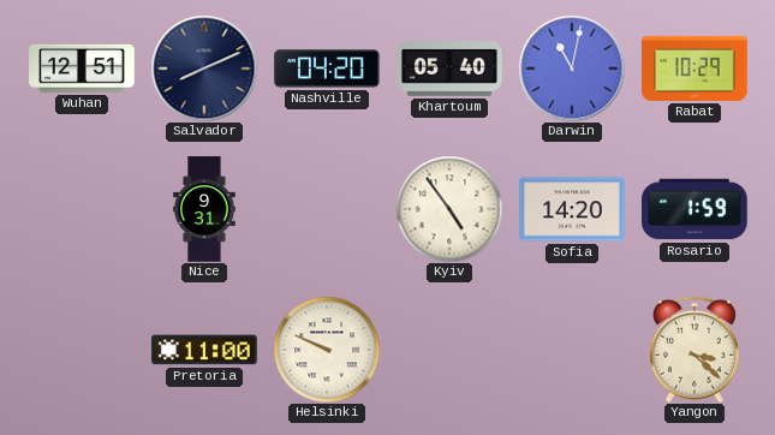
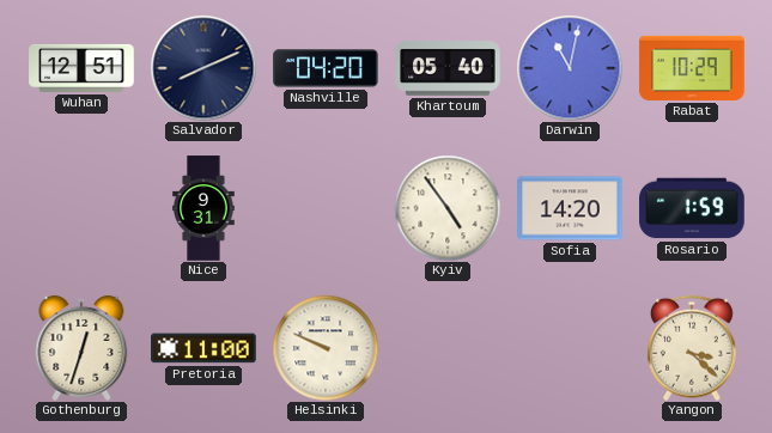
Gothenburg: none -> 12:33 (81, 348)
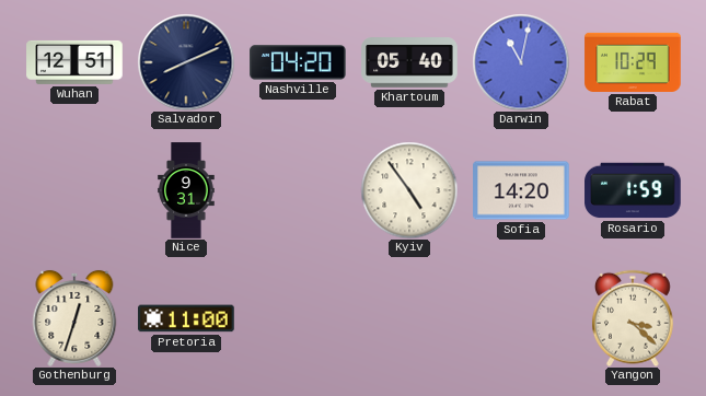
Helsinki: 9:49 -> none (326, 348)
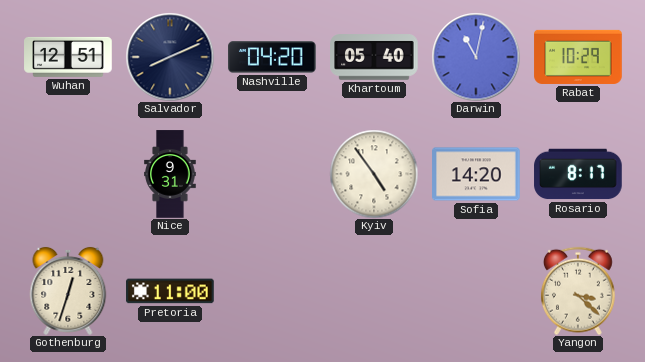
Rosario: 1:59 -> 8:17 (578, 174)
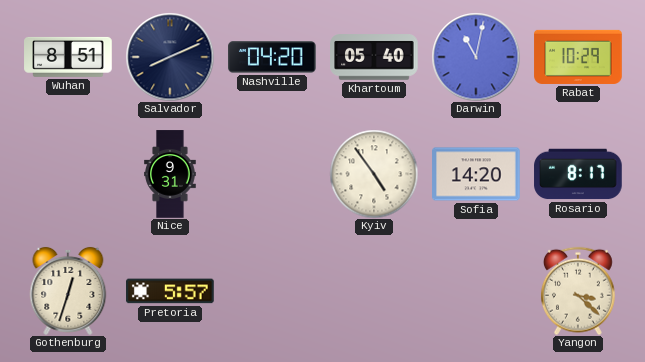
Wuhan: 12:51 -> 8:51 (68, 57)
Pretoria: 11:00 -> 5:57 (170, 291)
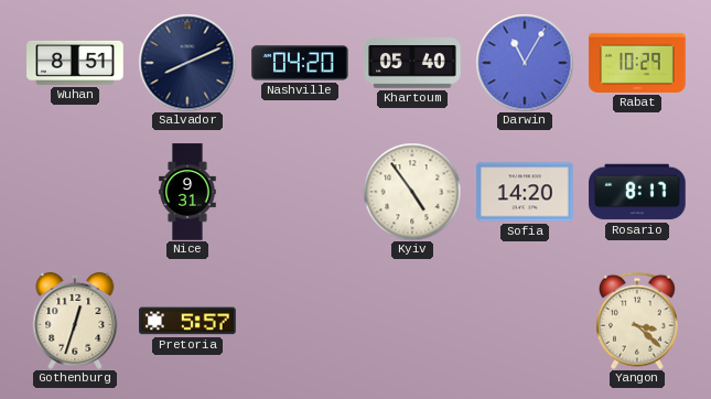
Darwin: 11:02 -> 11:05 (525, 63)
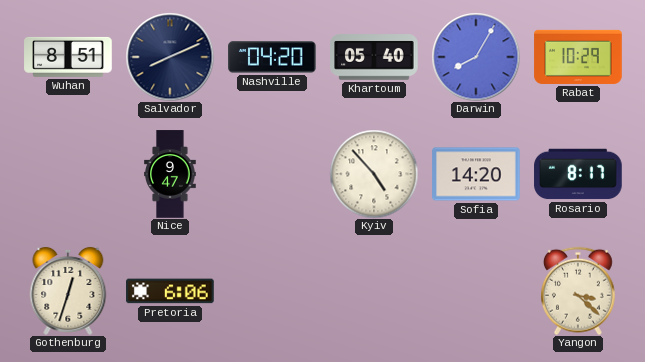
Darwin: 11:05 -> 8:05 (476, 57)
Nice: 9:31 -> 9:47 (170, 174)
Kyiv: 4:54 -> 4:53 (374, 174)
Pretoria: 5:57 -> 6:06 (170, 291)
